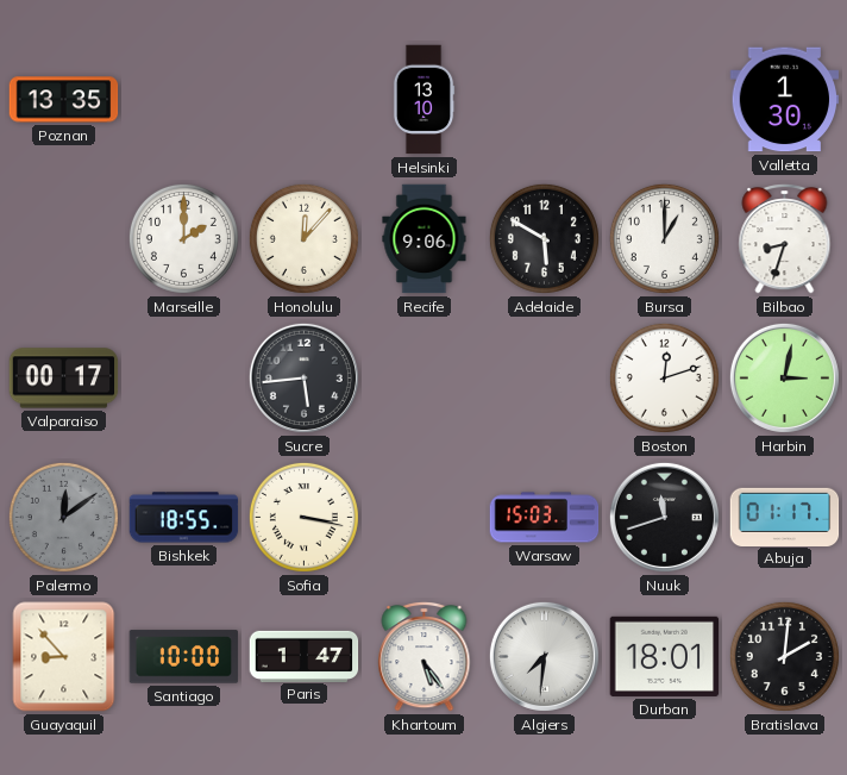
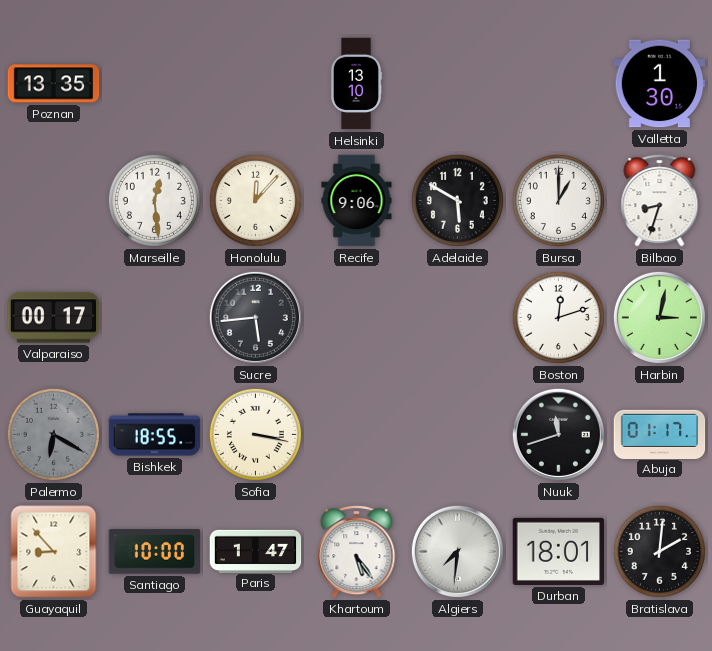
Marseille: 2:00 -> 12:29 (154, 200)
Palermo: 12:09 -> 6:20 (53, 434)
Warsaw: 15:03 -> none (545, 518)
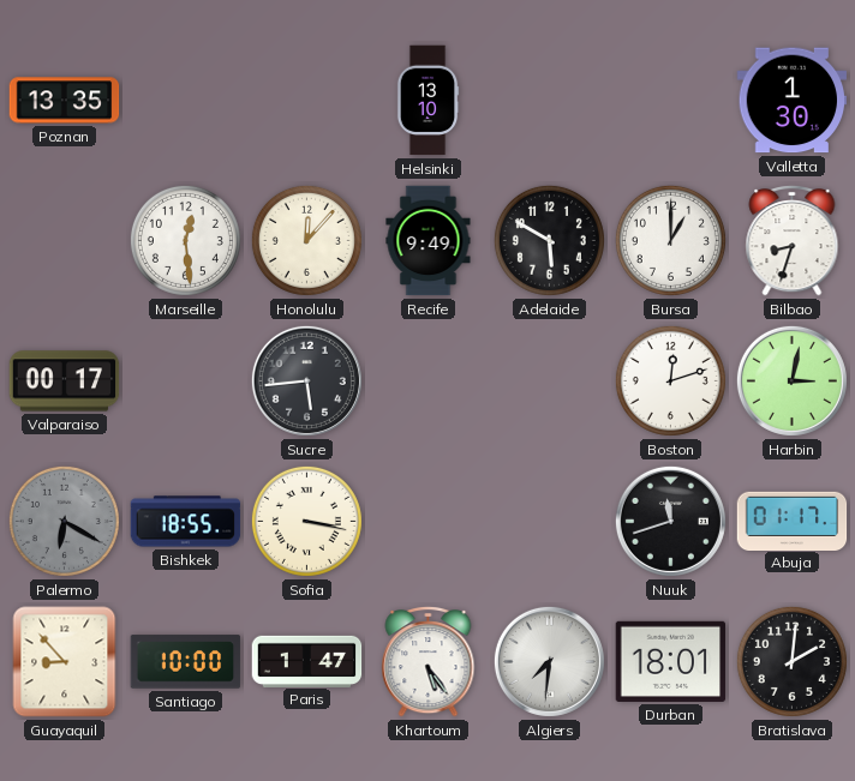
Recife: 9:06 -> 9:49 (429, 241)
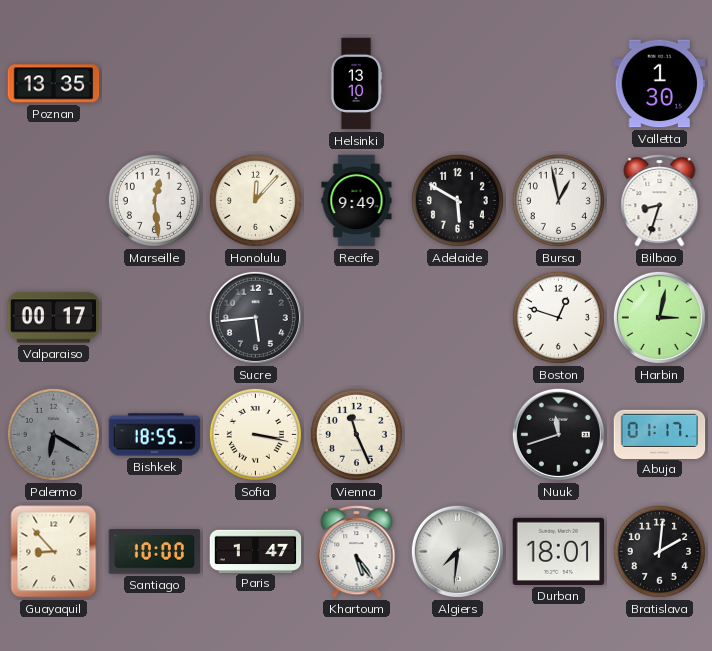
Bursa: 1:00 -> 12:58 (558, 200)
Boston: 12:12 -> 12:48 (558, 317)
Vienna: none -> 11:26 (356, 434)
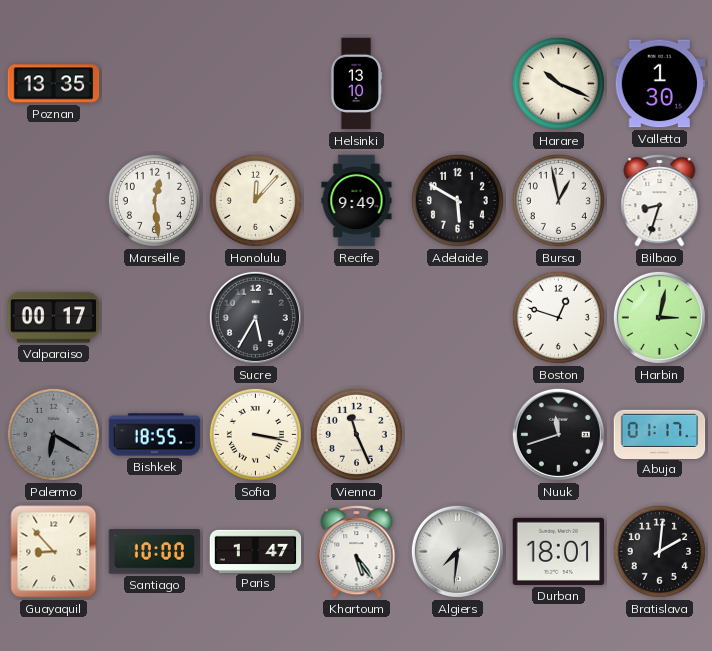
Harare: none -> 10:19 (558, 83)
Sucre: 5:44 -> 5:35 (255, 317)
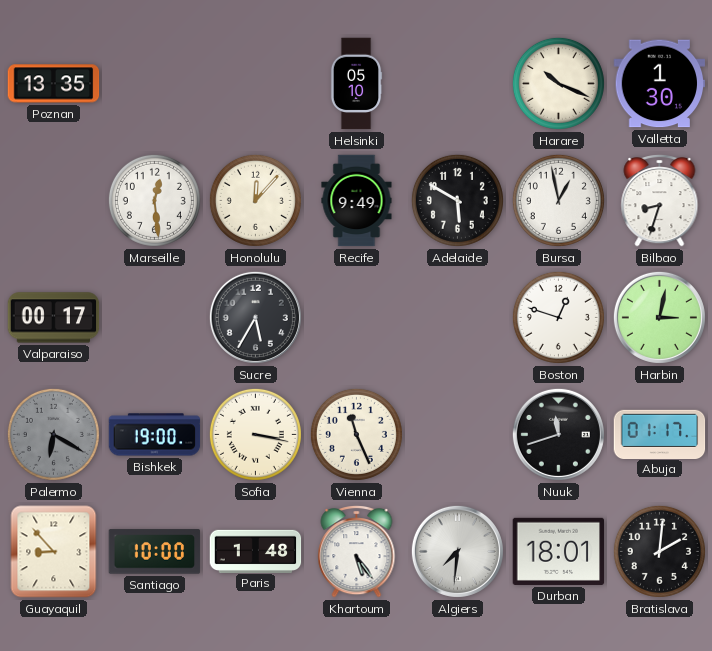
Helsinki: 13:10 -> 05:10 (356, 84)
Bishkek: 18:55 -> 19:00 (155, 435)
Paris: 1:47 -> 1:48 (256, 551)
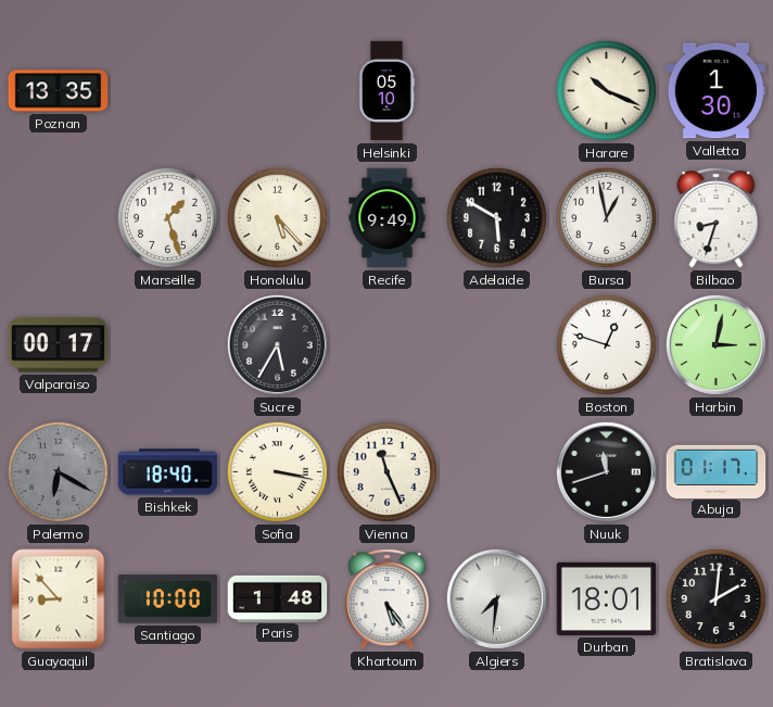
Marseille: 12:29 -> 1:27 (167, 217)
Honolulu: 12:07 -> 5:23 (277, 217)
Bishkek: 19:00 -> 18:40 (168, 472)
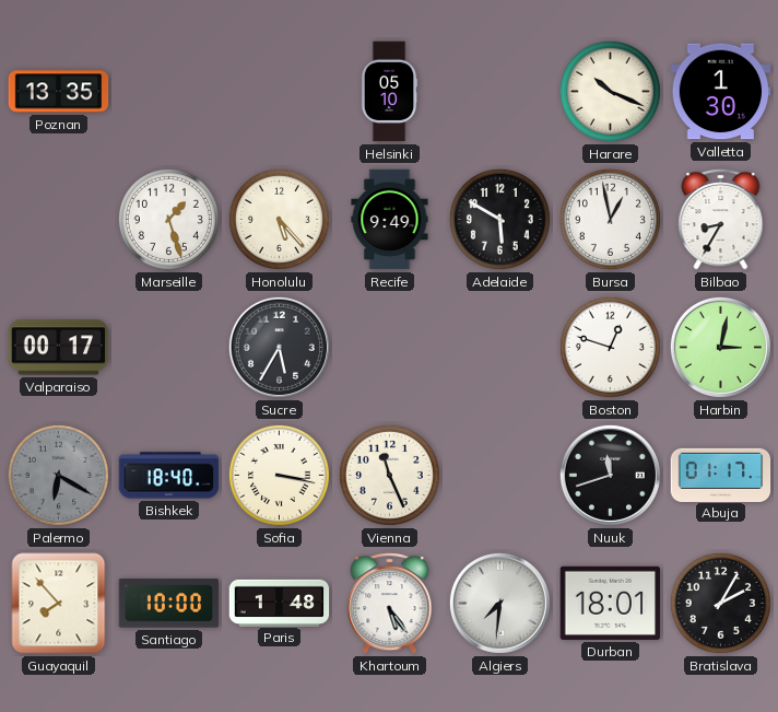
Bilbao: 8:33 -> 8:35 (721, 220)
Guayaquil: 8:53 -> 7:53 (59, 604)
Bratislava: 2:01 -> 2:05 (720, 603)
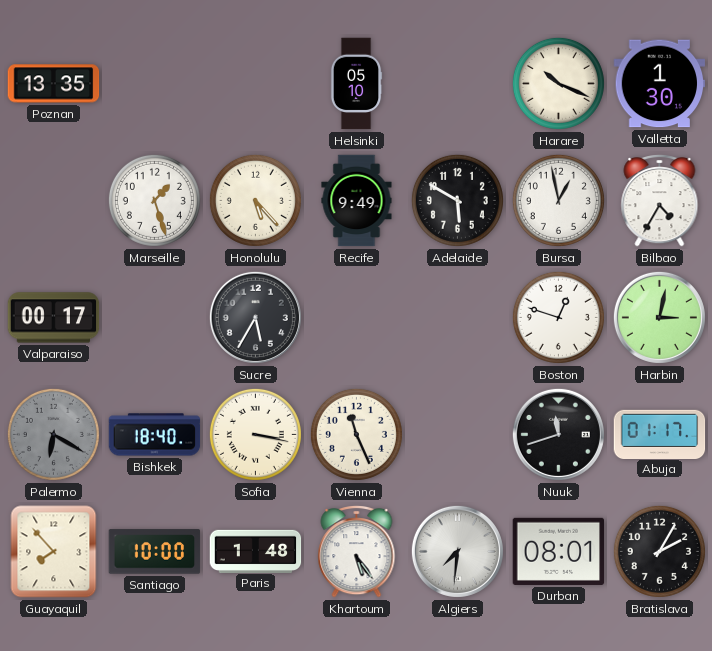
Bilbao: 8:35 -> 4:35 (660, 201)
Durban: 18:01 -> 08:01 (559, 551)
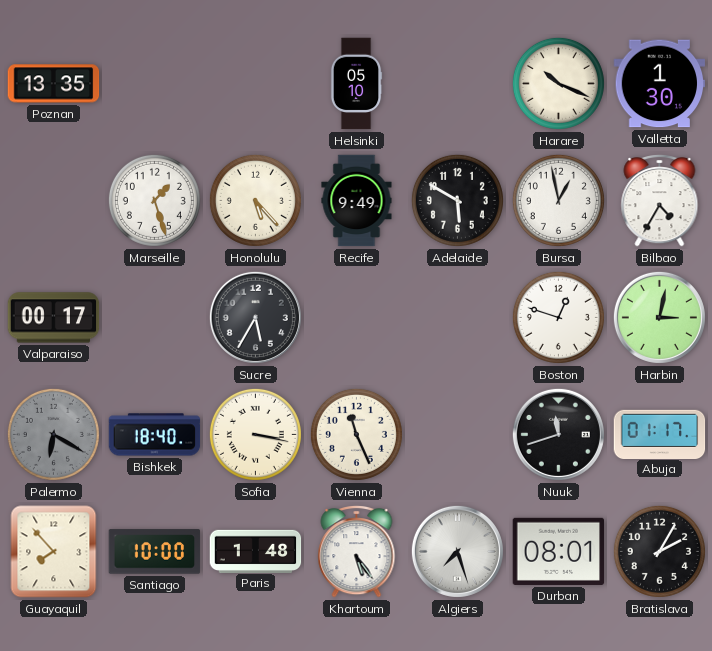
Algiers: 7:31 -> 7:27 (457, 551)
